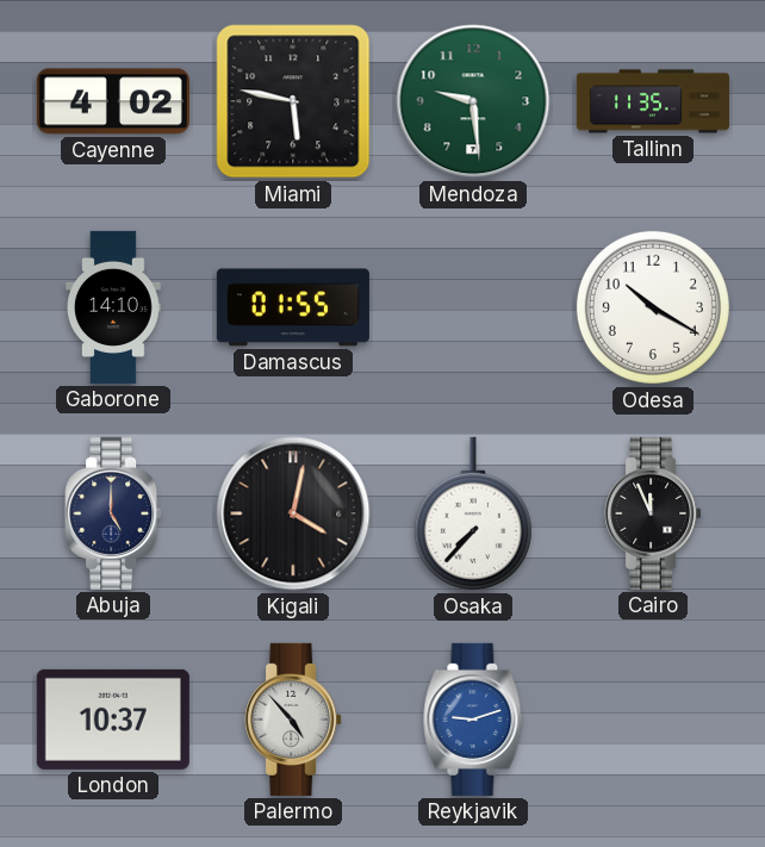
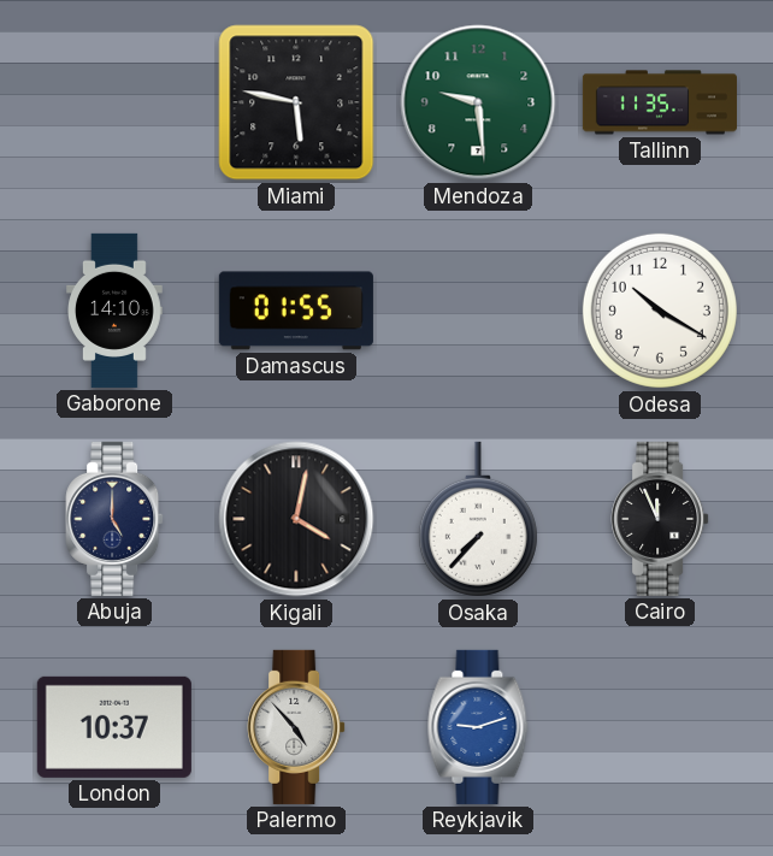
Cayenne: 4:02 -> none (113, 101)
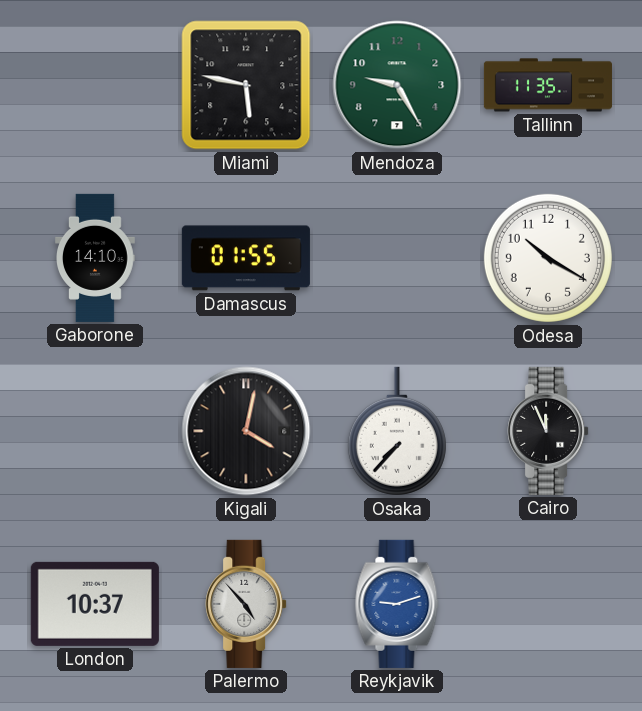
Mendoza: 9:29 -> 9:25 (397, 85)
Abuja: 5:00 -> none (114, 519)
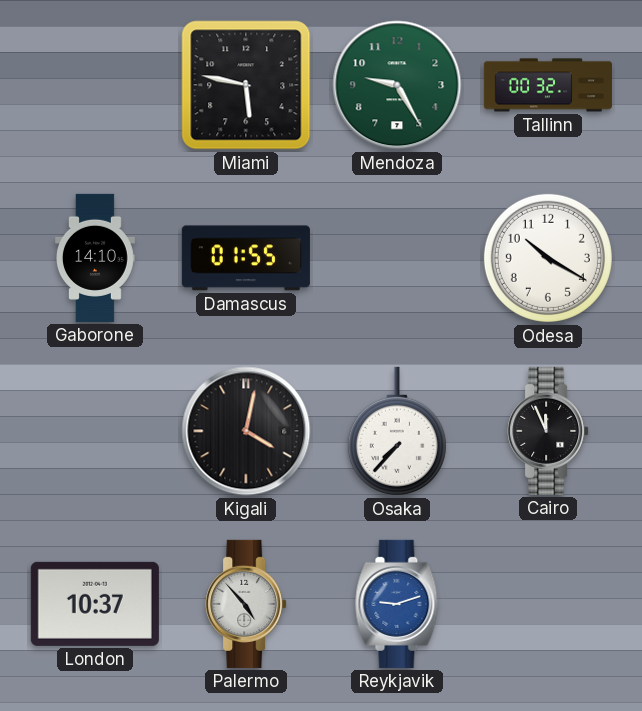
Tallinn: 11:35 -> 00:32 (548, 85)
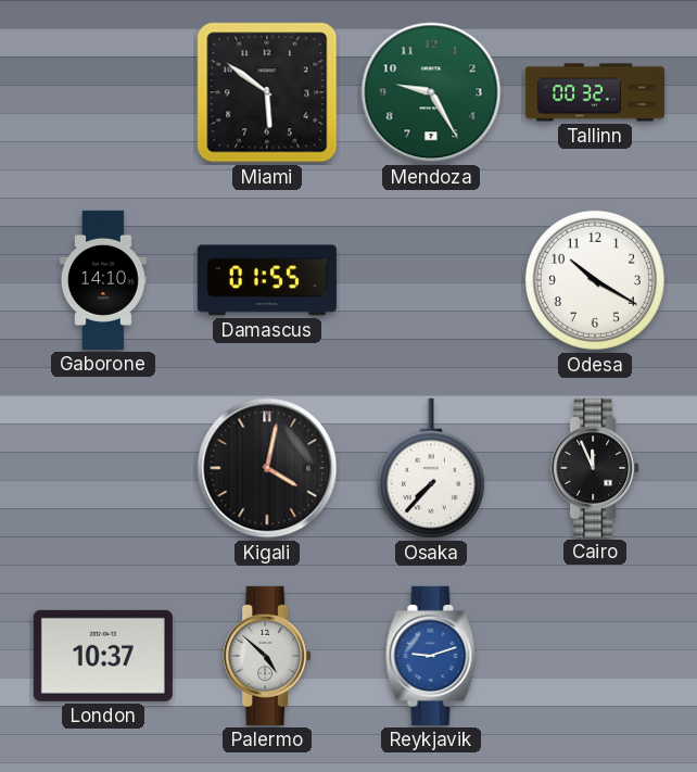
Miami: 5:47 -> 5:51 (267, 92)
Palermo: 4:53 -> 4:52 (267, 656)
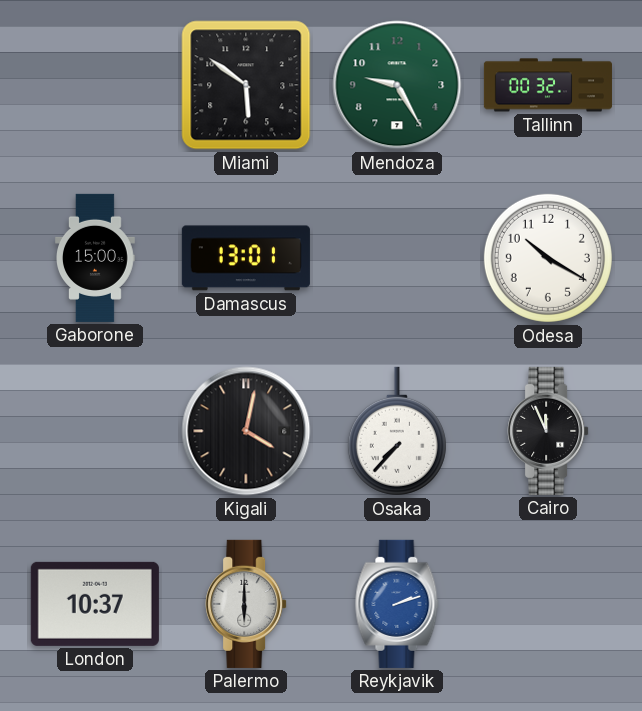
Gaborone: 14:10 -> 15:00 (96, 258)
Damascus: 01:55 -> 13:01 (246, 258)
Palermo: 4:52 -> 6:00 (246, 604)
Reykjavik: 9:12 -> 2:12 (397, 604)
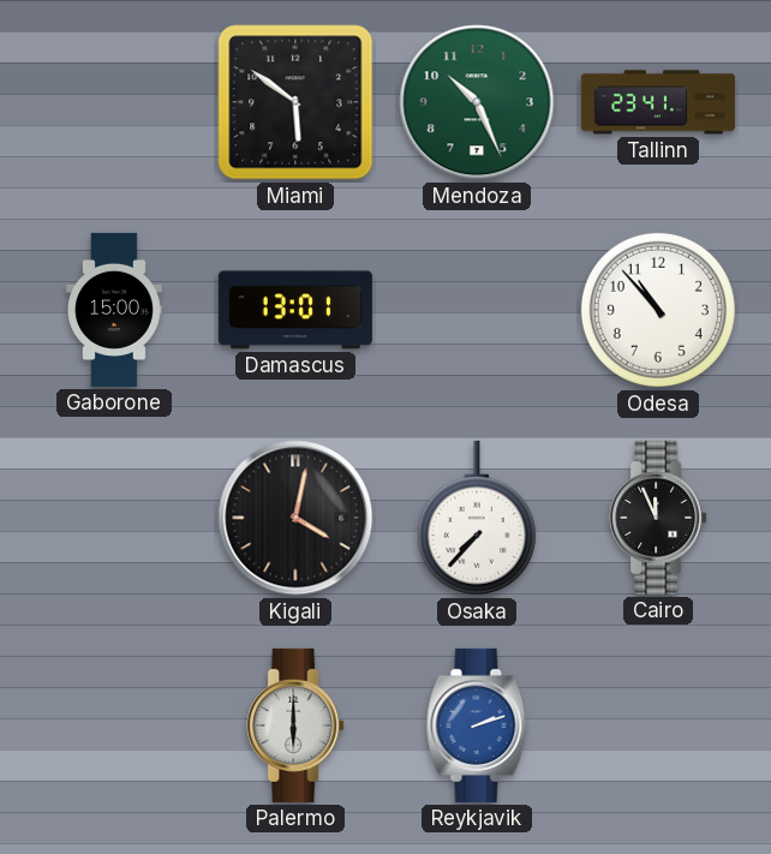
Mendoza: 9:25 -> 10:26 (477, 102)
Tallinn: 00:32 -> 23:41 (658, 102)
Odesa: 10:20 -> 10:53 (658, 310)
London: 10:37 -> none (95, 604)
